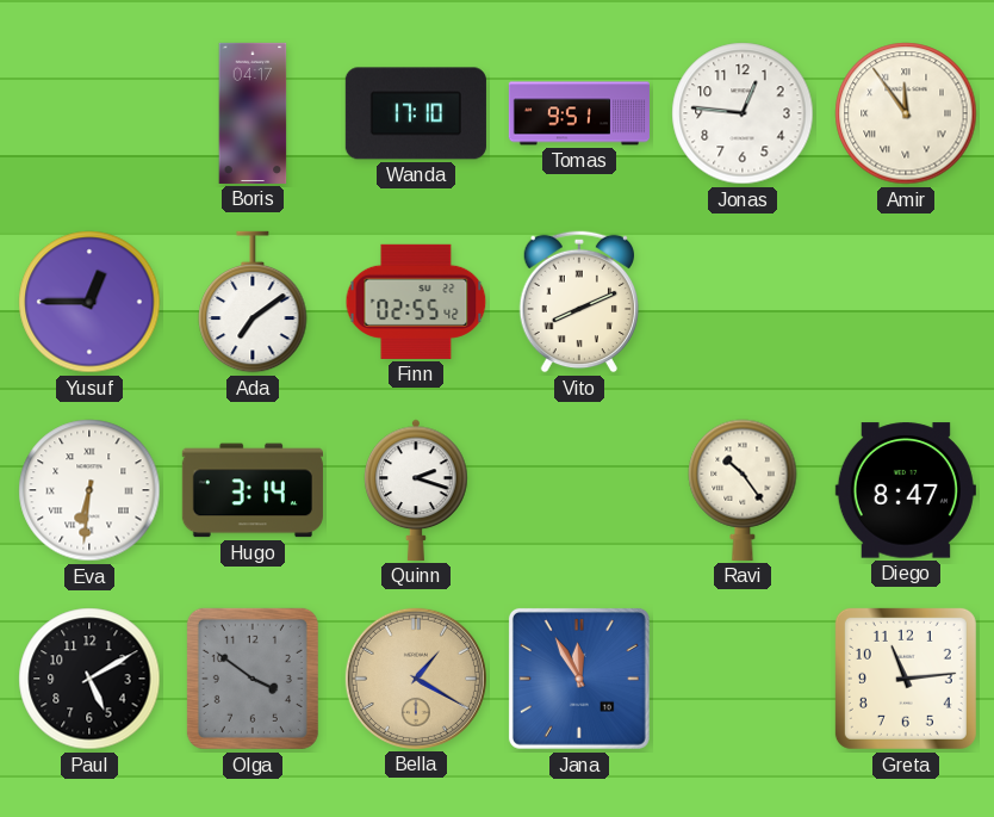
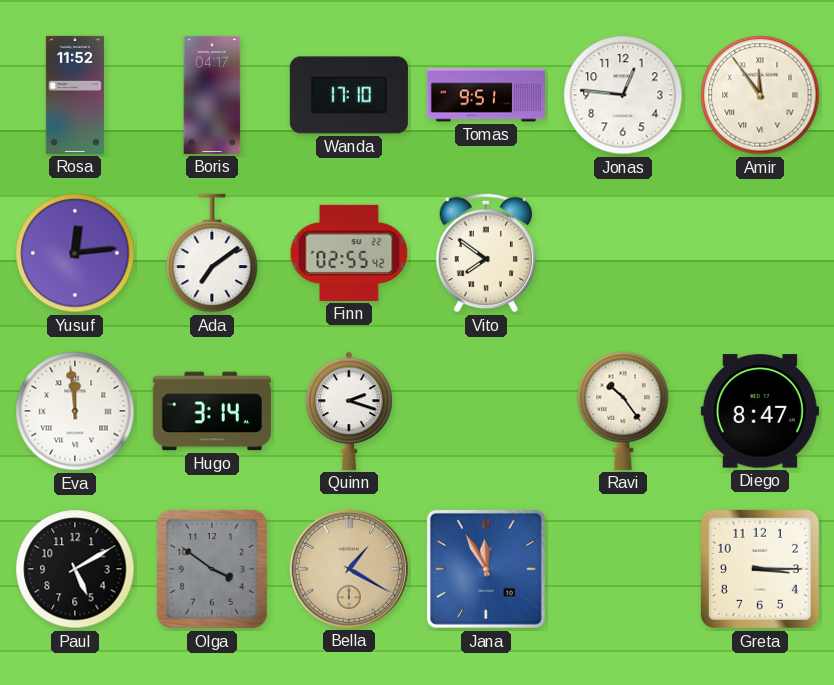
Rosa: none -> 11:52 (75, 95)
Yusuf: 12:45 -> 12:14 (75, 253)
Vito: 8:11 -> 7:51 (485, 253)
Eva: 6:31 -> 11:59 (75, 411)
Greta: 11:14 -> 3:15 (760, 569)
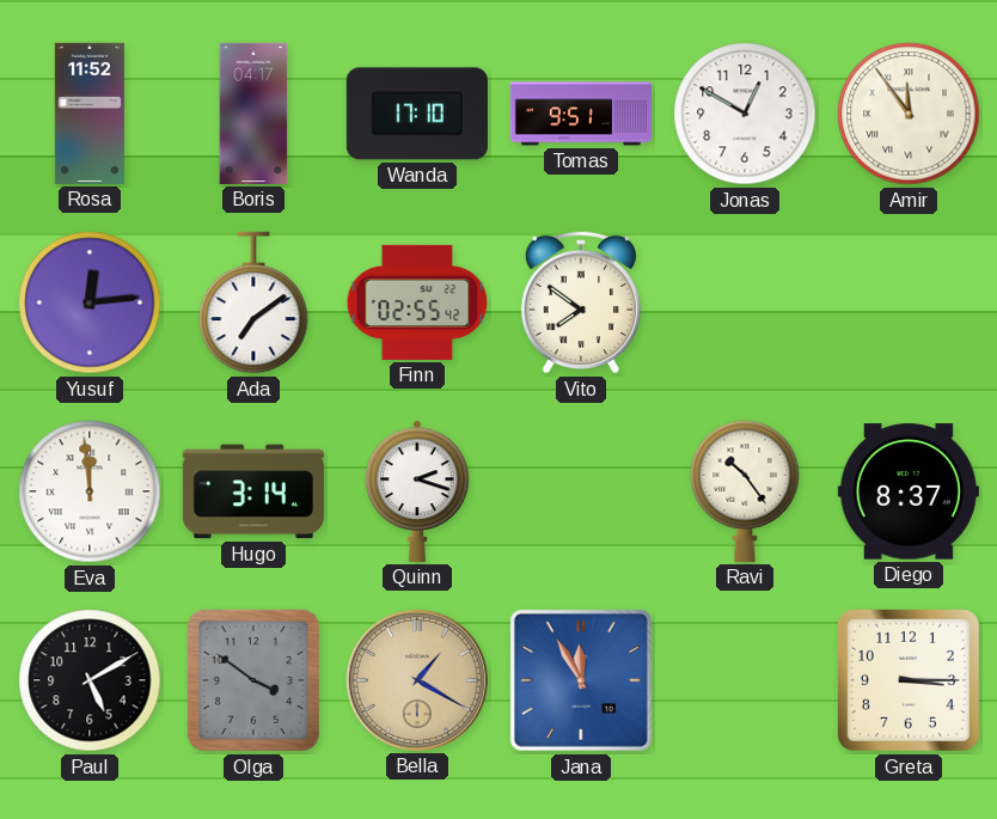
Jonas: 12:46 -> 12:50 (745, 114)
Diego: 8:47 -> 8:37 (909, 491)
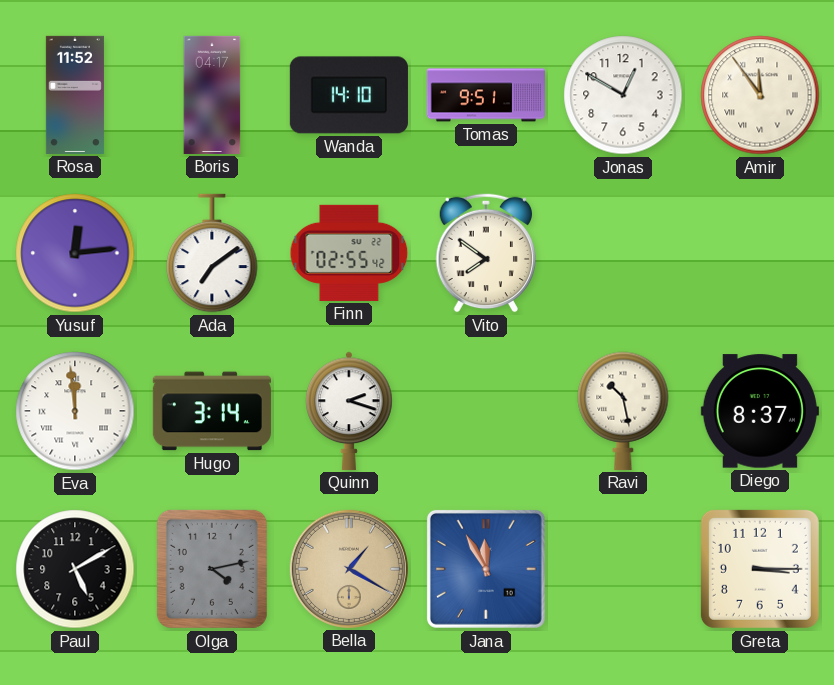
Wanda: 17:10 -> 14:10 (349, 95)
Ravi: 10:24 -> 10:28 (623, 411)
Olga: 3:51 -> 4:13 (212, 569)
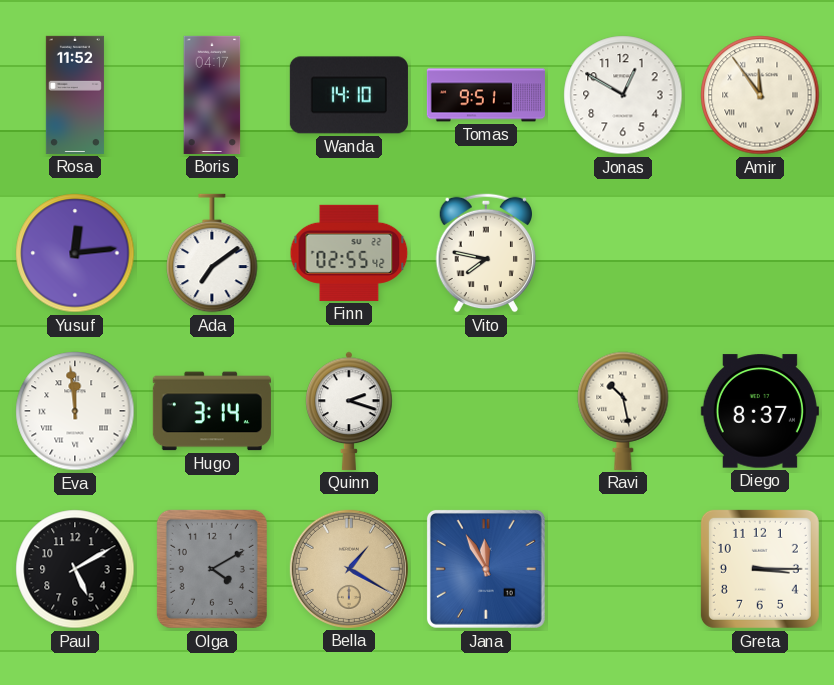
Vito: 7:51 -> 7:47 (485, 253)
Olga: 4:13 -> 4:10 (212, 569)
